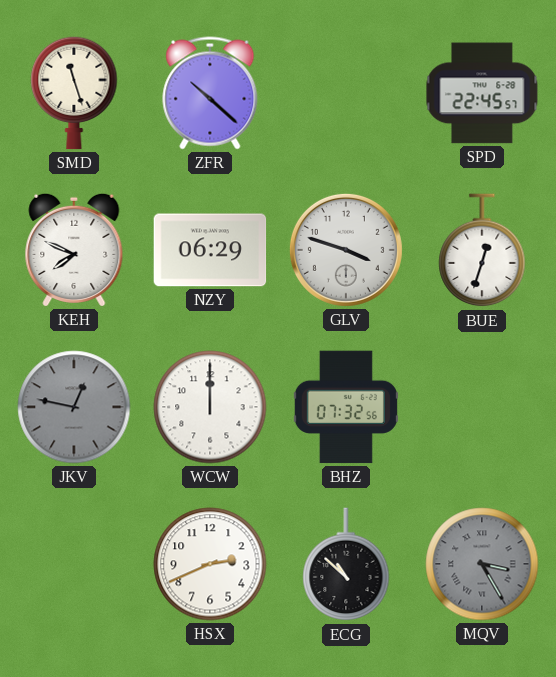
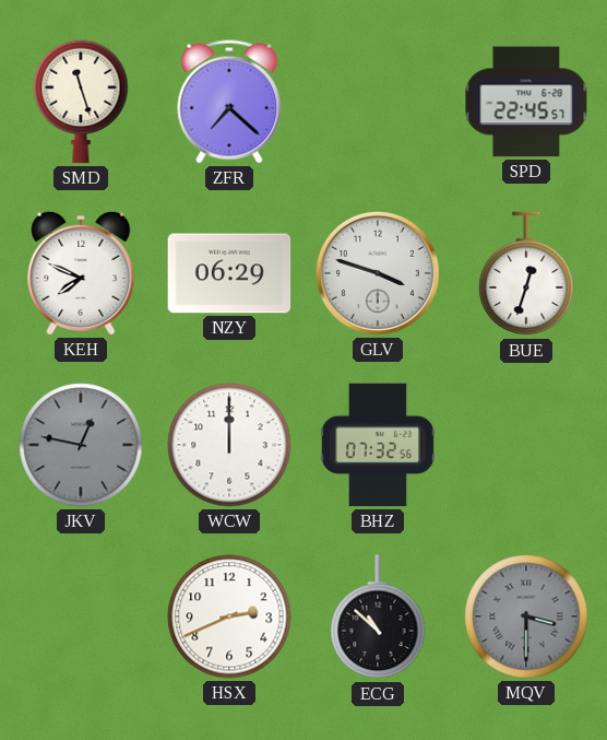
ZFR: 10:22 -> 7:22 (229, 102)
MQV: 3:25 -> 3:30 (526, 616)
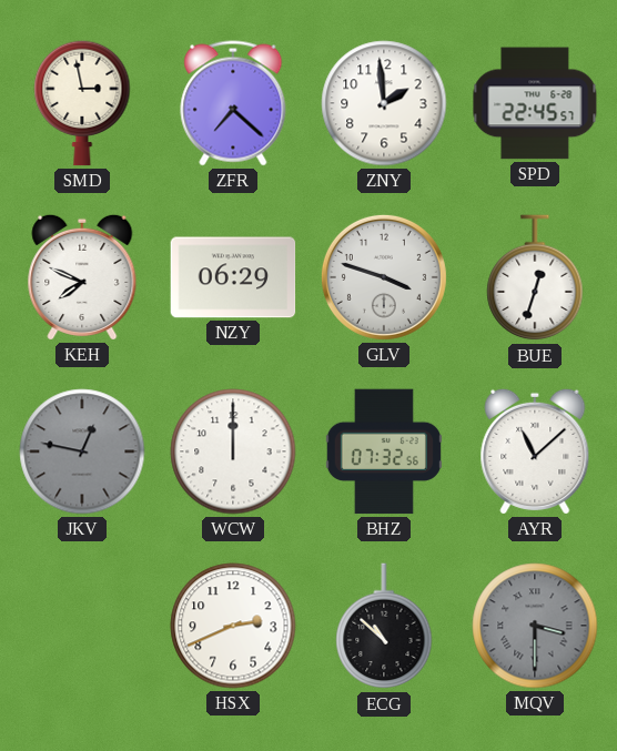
SMD: 11:27 -> 2:58 (82, 103)
ZNY: none -> 1:59 (384, 103)
AYR: none -> 11:08 (535, 451)
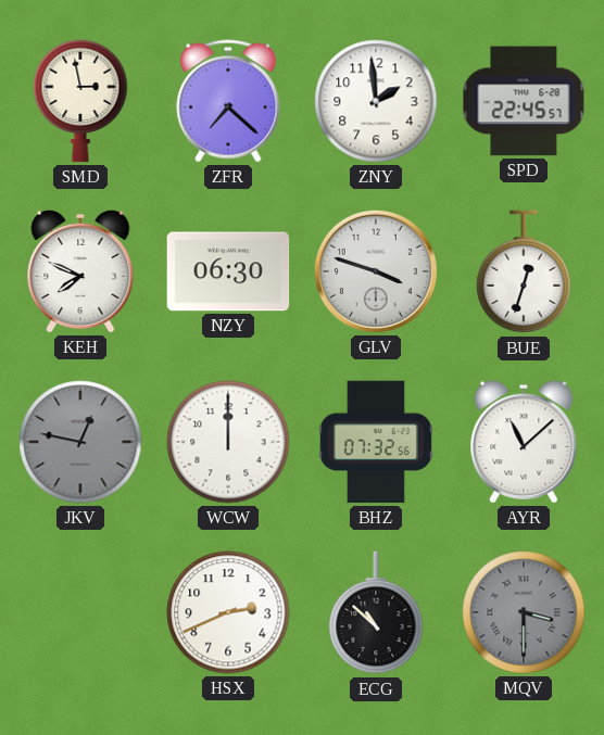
NZY: 06:29 -> 06:30 (228, 271)
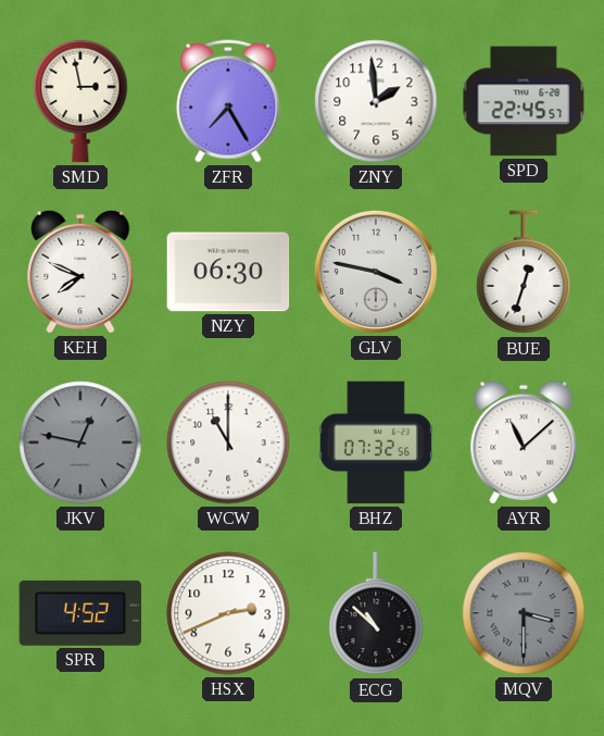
ZFR: 7:22 -> 7:25 (228, 101)
GLV: 3:48 -> 3:47 (376, 272)
WCW: 12:00 -> 11:00 (228, 442)
SPR: none -> 4:52 (80, 613)
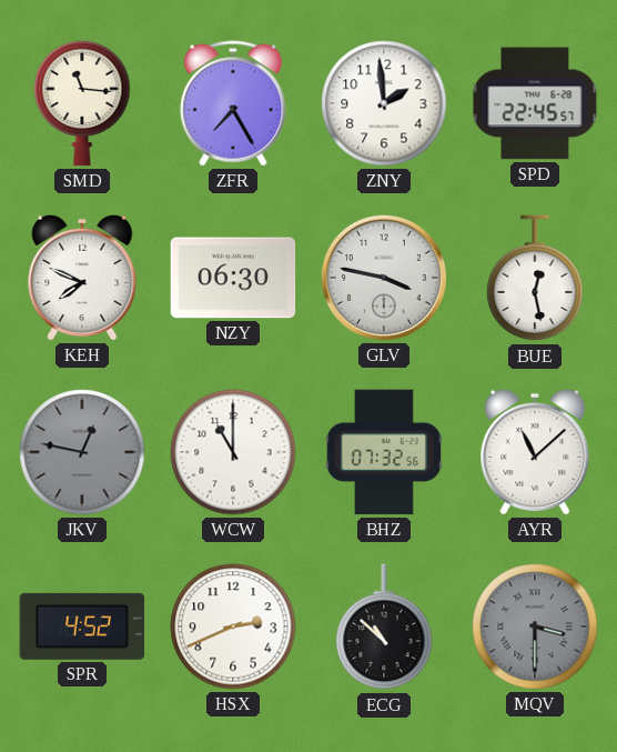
SMD: 2:58 -> 11:16 (82, 103)
BUE: 12:33 -> 12:28 (535, 279)
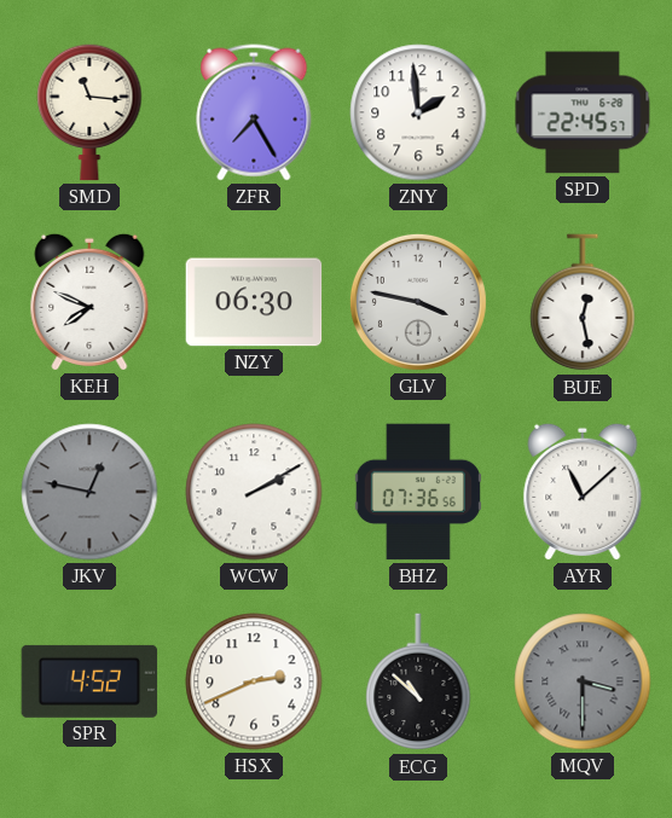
WCW: 11:00 -> 2:10 (254, 492)
BHZ: 07:32 -> 07:36 (418, 492)
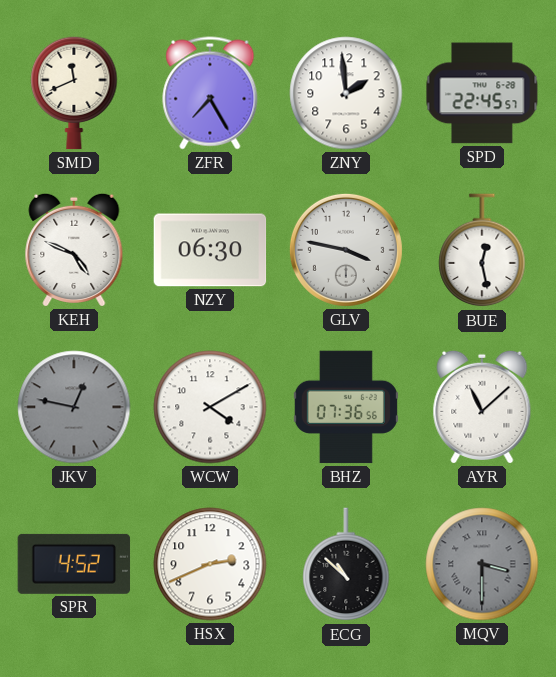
SMD: 11:16 -> 11:41 (74, 93)
KEH: 7:49 -> 4:49 (74, 250)
WCW: 2:10 -> 4:10 (210, 407)
